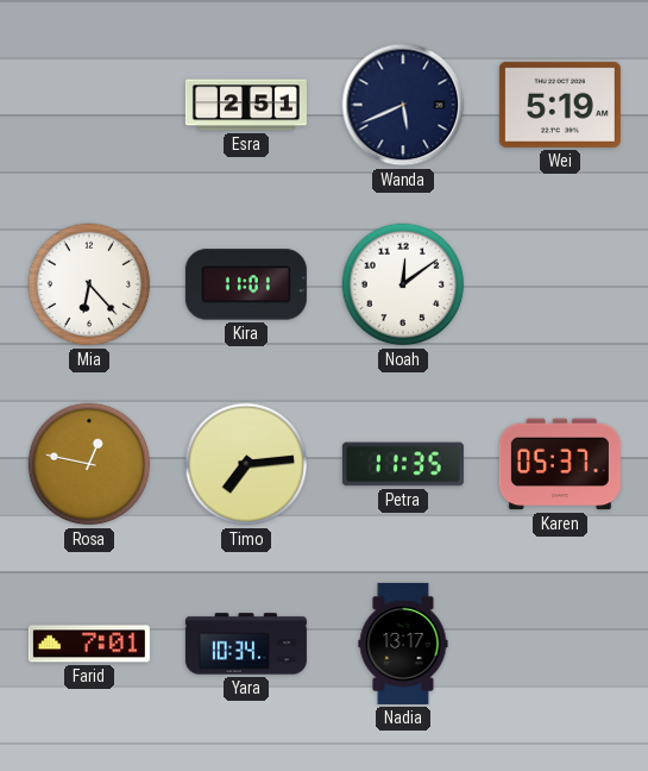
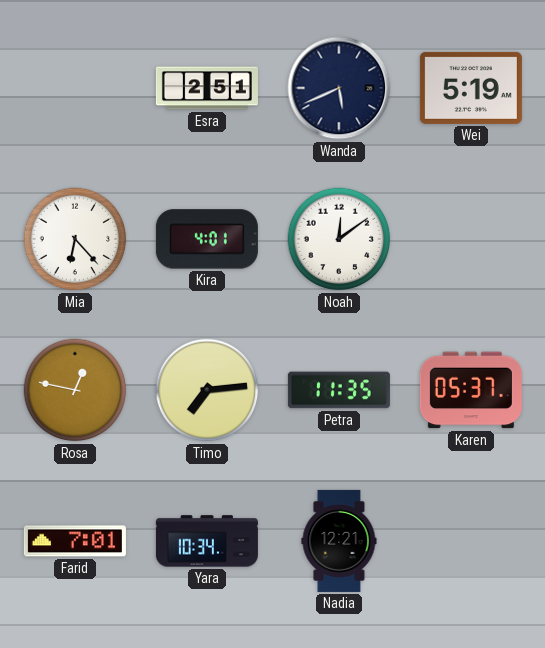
Kira: 11:01 -> 4:01 (207, 239)
Nadia: 13:17 -> 12:21 (339, 541)
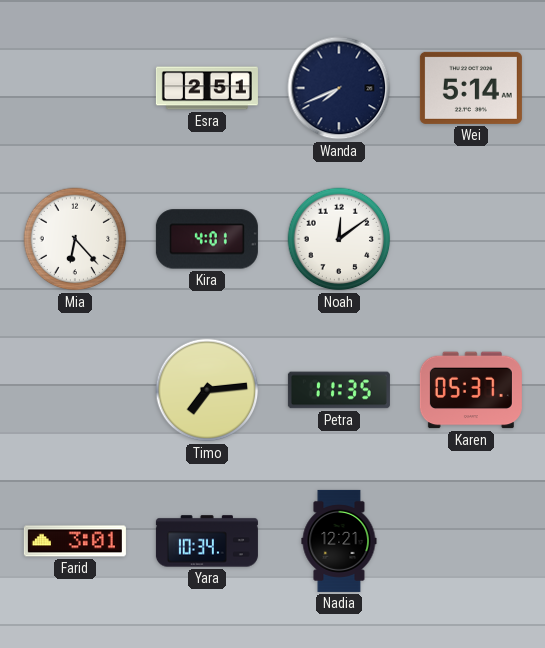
Wanda: 5:41 -> 7:41 (339, 88)
Wei: 5:19 -> 5:14 (471, 88)
Rosa: 12:47 -> none (75, 390)
Farid: 7:01 -> 3:01 (75, 541)
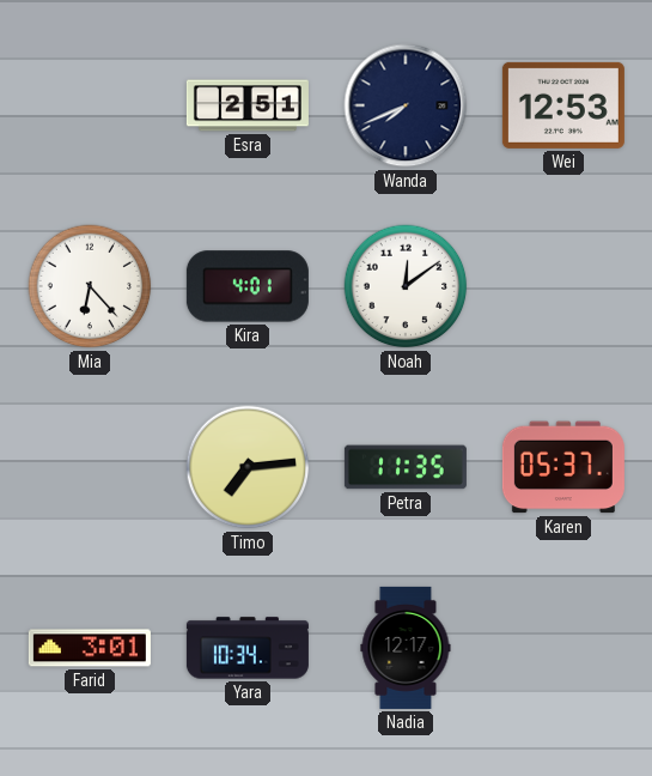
Wei: 5:14 -> 12:53 (563, 105)
Nadia: 12:21 -> 12:17 (406, 648)
